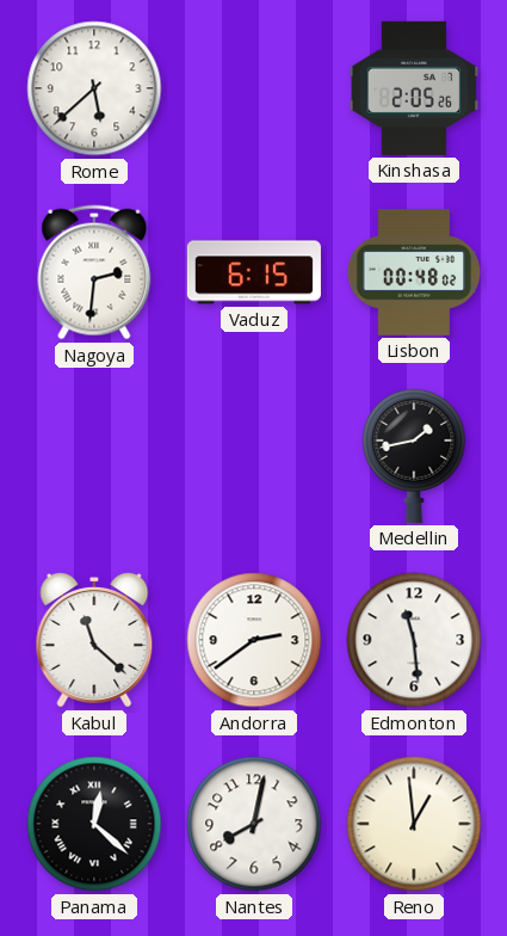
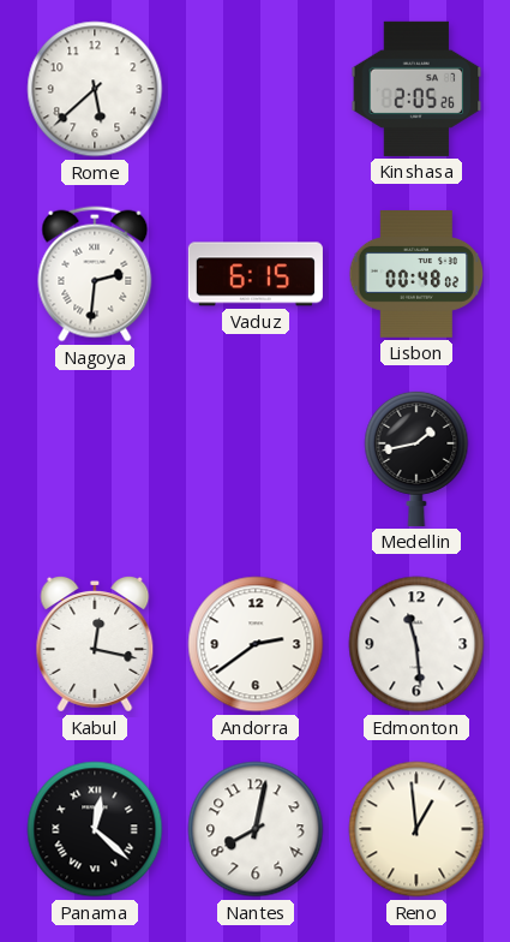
Kabul: 11:22 -> 12:17 (95, 644)
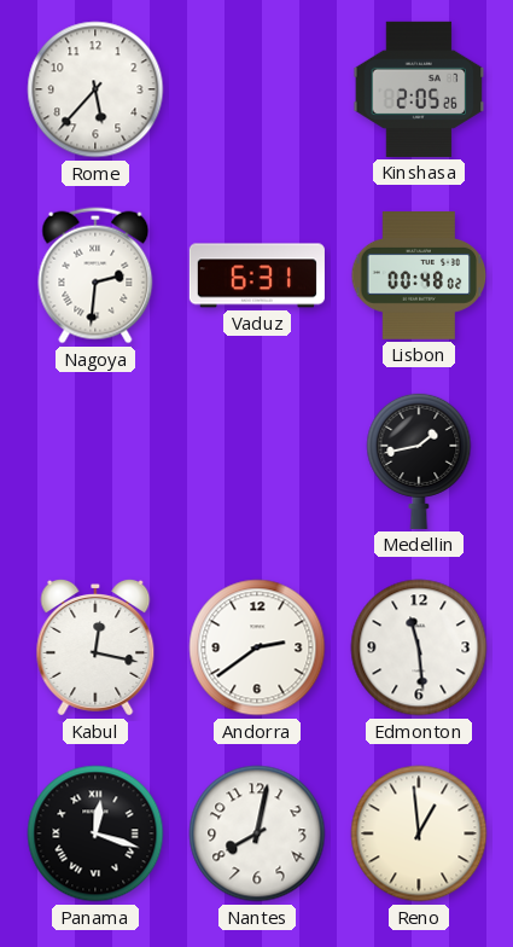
Rome: 5:38 -> 5:37 (95, 89)
Vaduz: 6:15 -> 6:31 (257, 275)
Panama: 12:22 -> 12:18 (95, 833)
